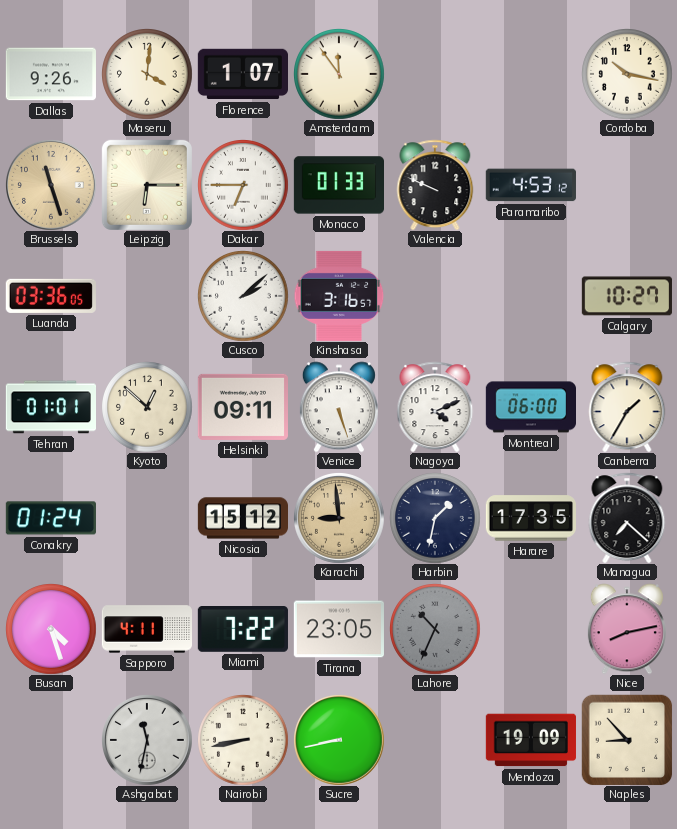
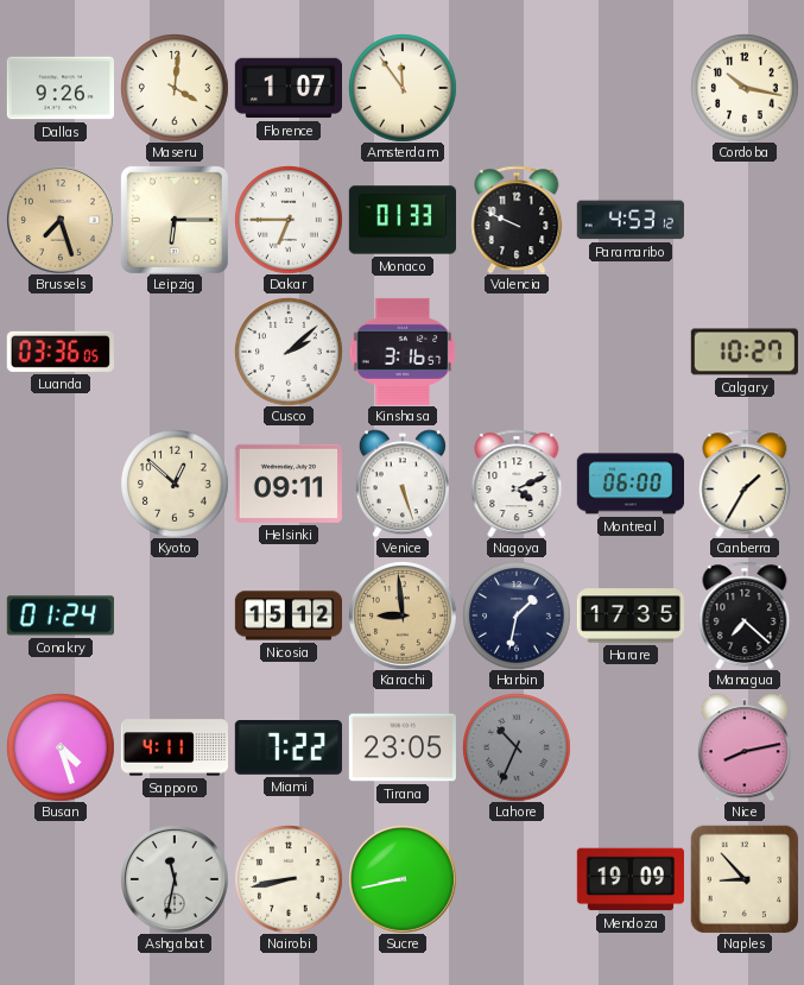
Brussels: 11:27 -> 7:27 (61, 220)
Tehran: 01:01 -> none (50, 407)
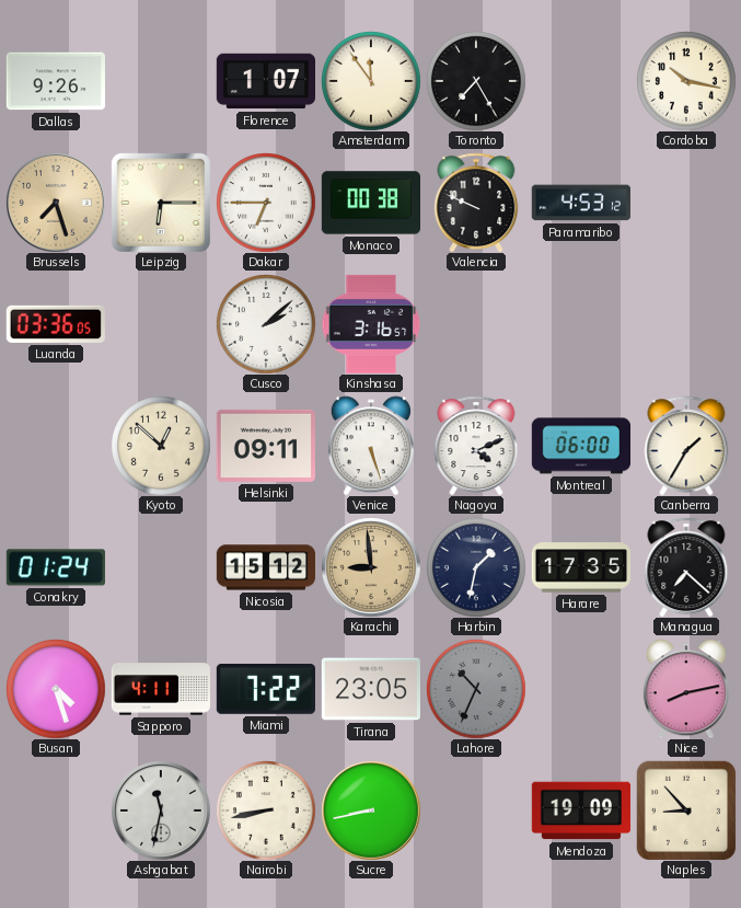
Maseru: 4:01 -> none (175, 88)
Toronto: none -> 7:25 (476, 81)
Monaco: 01:33 -> 00:38 (370, 203)
Calgary: 10:27 -> none (745, 352)
